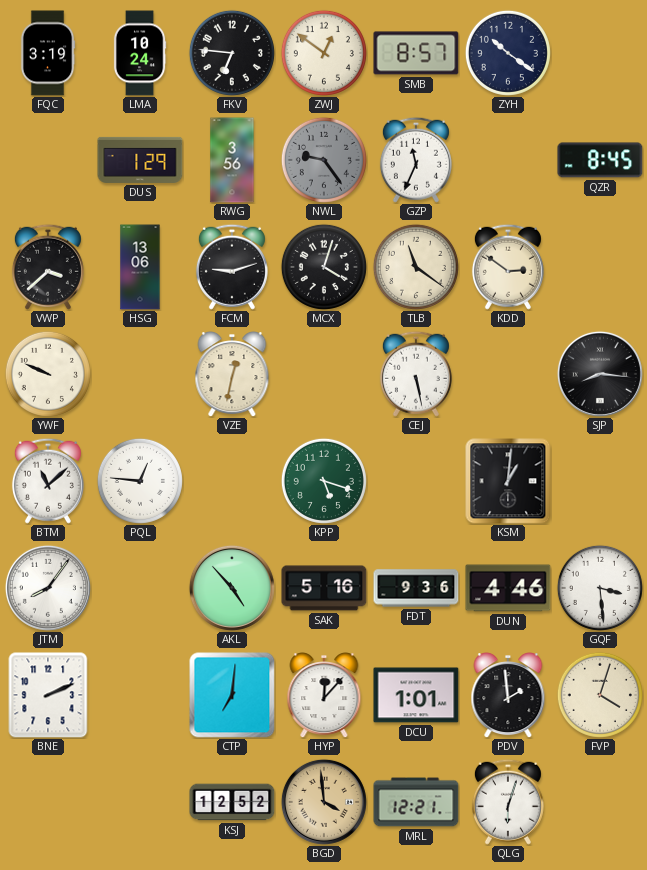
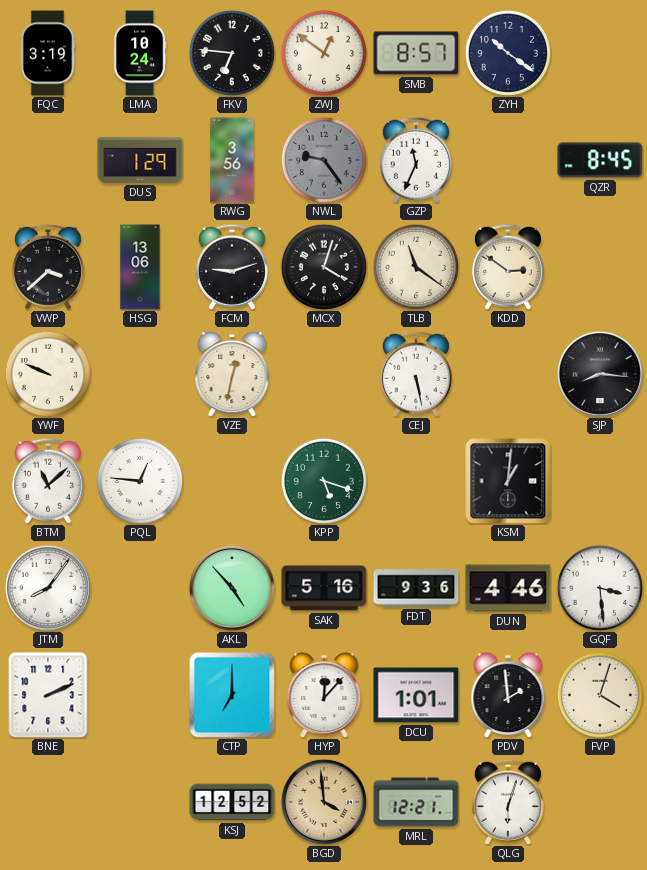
CTP: 7:01 -> 7:00 (232, 695)
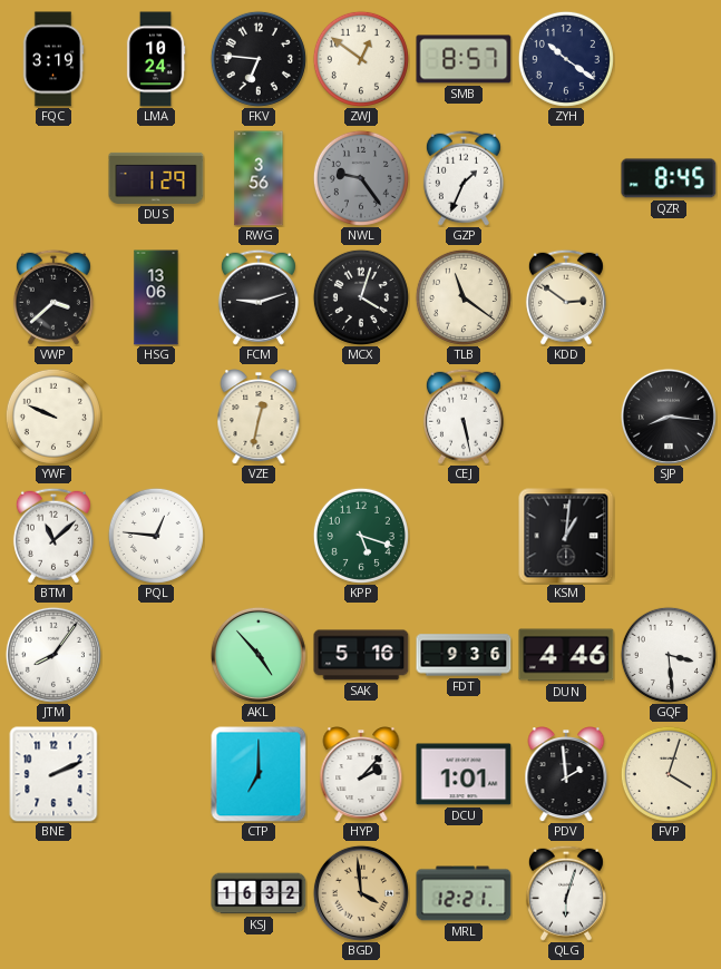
GZP: 11:34 -> 1:34 (464, 178)
HYP: 12:07 -> 2:07 (361, 774)
KSJ: 12:52 -> 16:32 (259, 893)
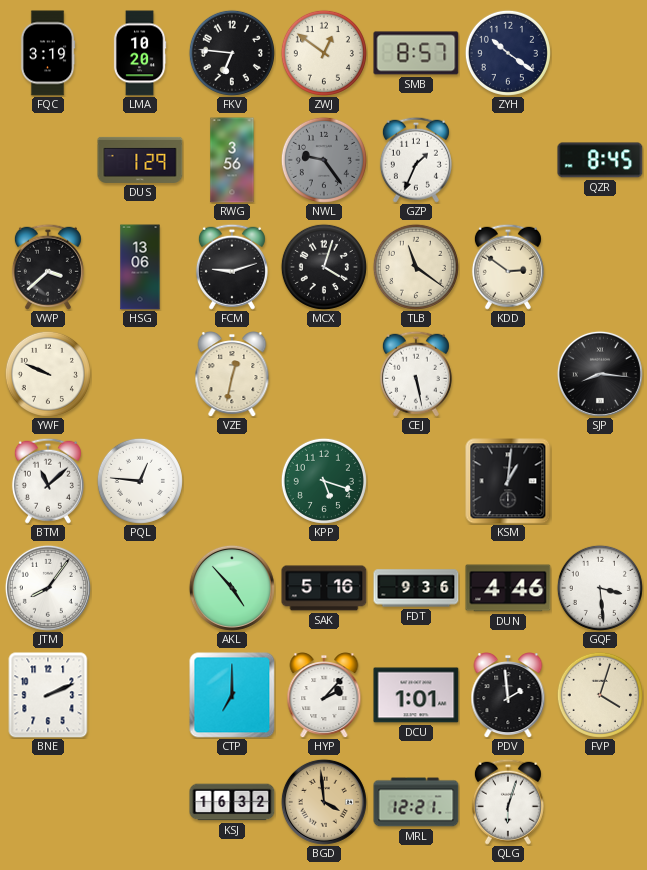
LMA: 10:24 -> 10:20 (140, 53)
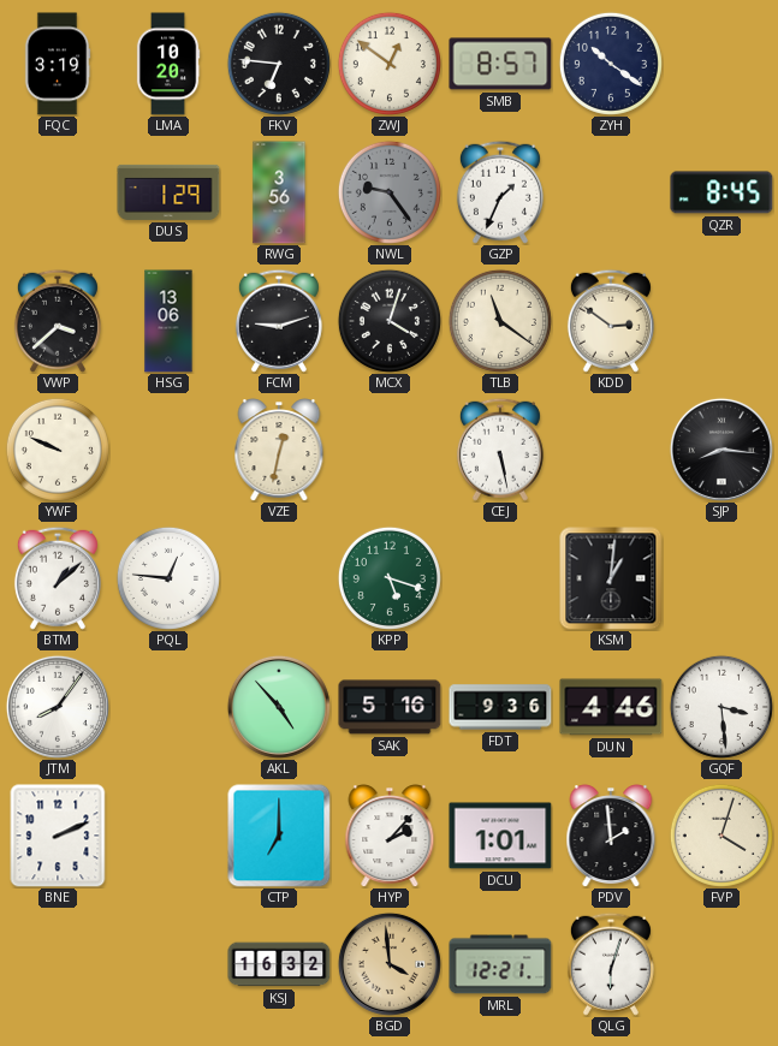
BTM: 11:08 -> 1:08 (58, 578)
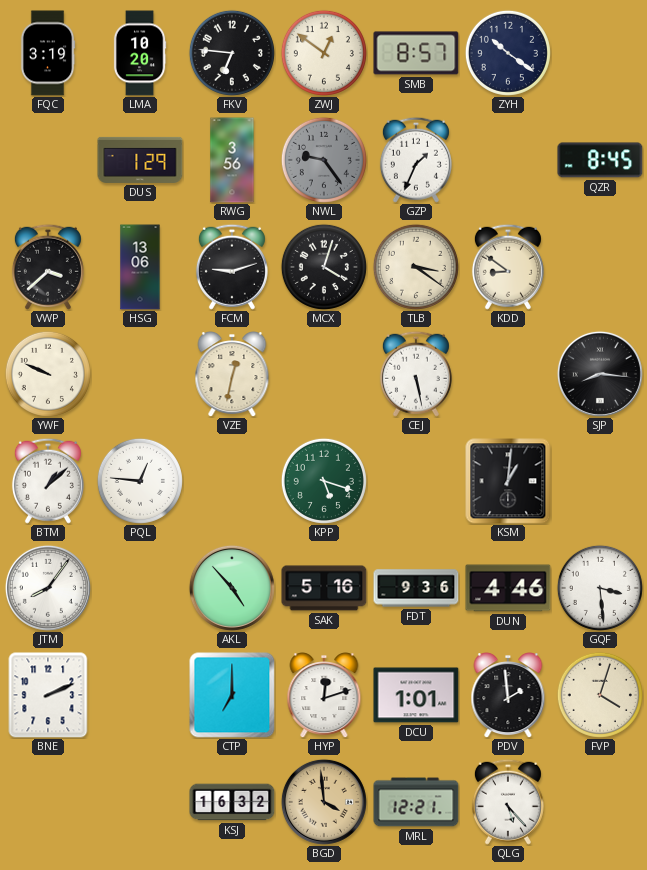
TLB: 11:21 -> 3:21 (416, 267)
KDD: 2:51 -> 8:51 (508, 267)
HYP: 2:07 -> 12:12 (324, 695)
QLG: 6:03 -> 5:23 (508, 802)
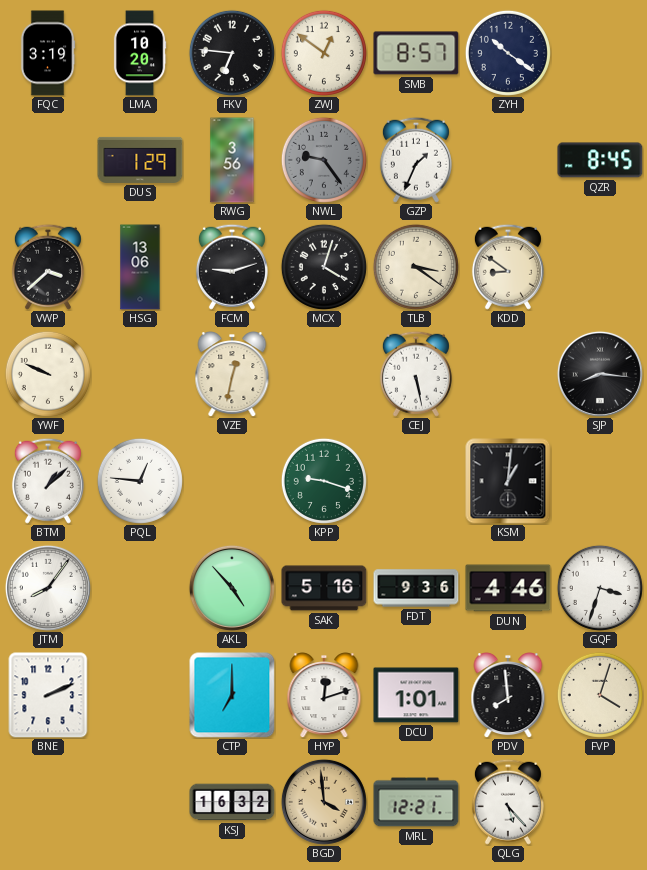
KPP: 5:18 -> 9:18 (324, 481)
GQF: 3:29 -> 3:33 (600, 588)
PDV: 1:59 -> 7:59 (508, 695)
